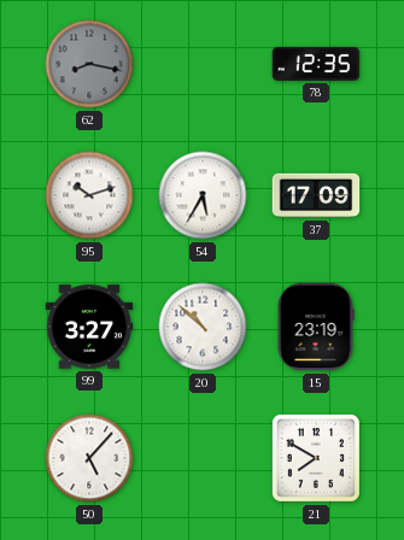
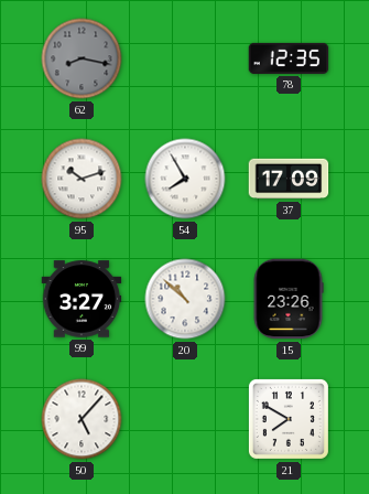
54: 5:35 -> 7:55 (185, 179)
15: 23:19 -> 23:26 (289, 299)
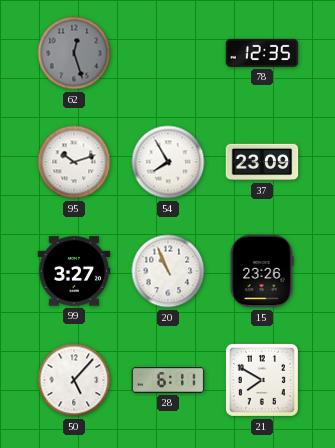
62: 8:17 -> 12:27 (74, 53)
37: 17:09 -> 23:09 (262, 162)
20: 10:52 -> 10:56 (168, 271)
28: none -> 6:11 (168, 380)
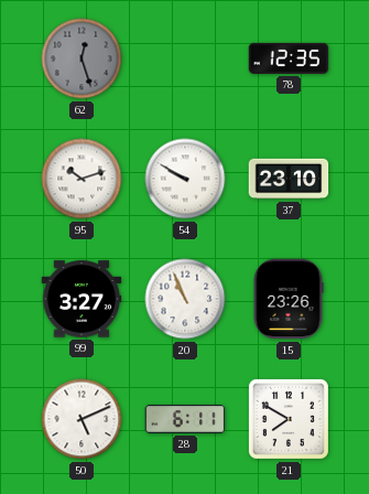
54: 7:55 -> 9:50 (185, 179)
37: 23:09 -> 23:10 (289, 179)
50: 5:07 -> 5:11 (82, 419)
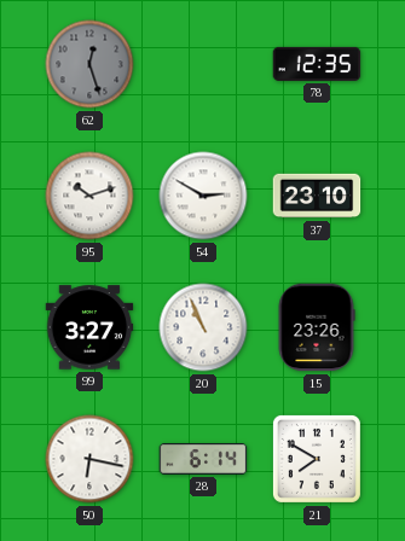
54: 9:50 -> 2:50 (203, 196)
50: 5:11 -> 6:17 (89, 459)
28: 6:11 -> 6:14 (203, 459)
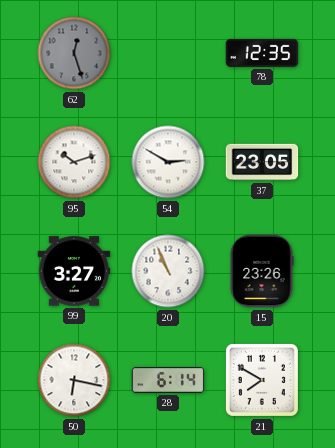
37: 23:10 -> 23:05 (262, 162)
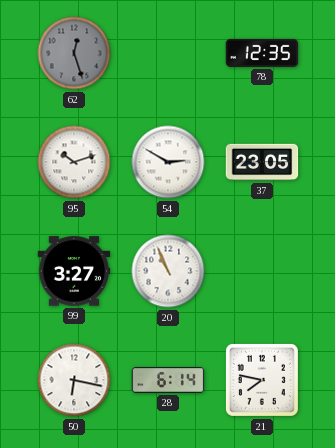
15: 23:26 -> none (262, 271)
21: 7:50 -> 7:47 (262, 380)
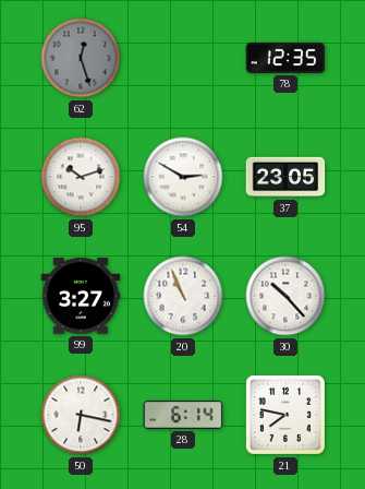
30: none -> 10:23 (285, 296)
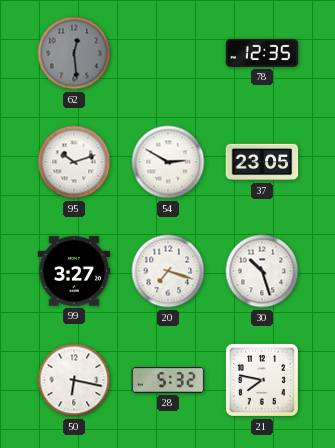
62: 12:27 -> 12:29 (74, 53)
20: 10:56 -> 7:18 (168, 271)
30: 10:23 -> 10:27 (262, 271)
28: 6:14 -> 5:32 (168, 380)
